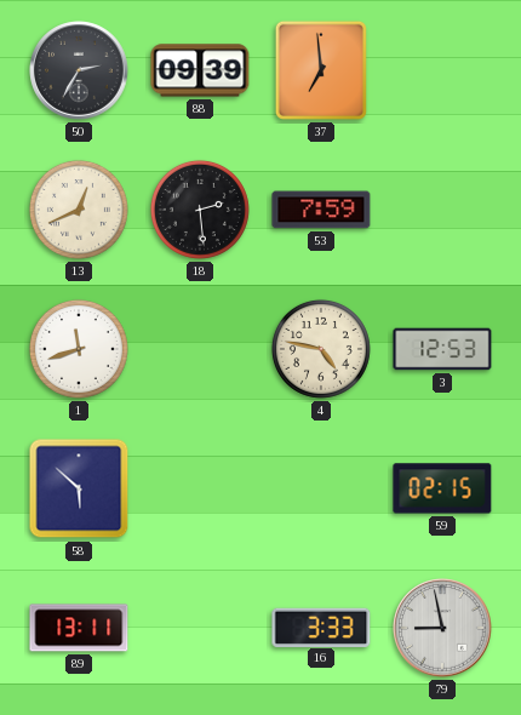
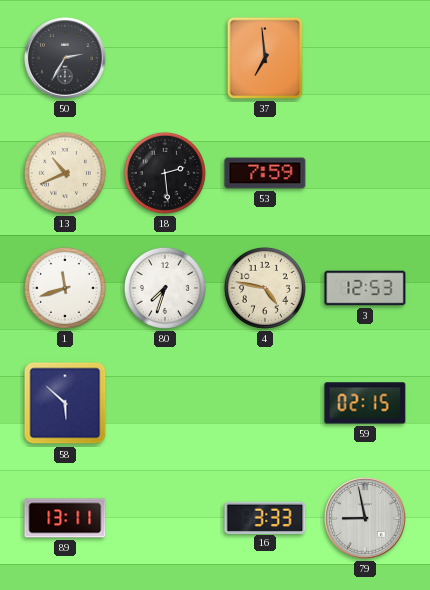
88: 09:39 -> none (200, 70)
13: 12:41 -> 10:41 (65, 173)
80: none -> 7:33 (165, 288)
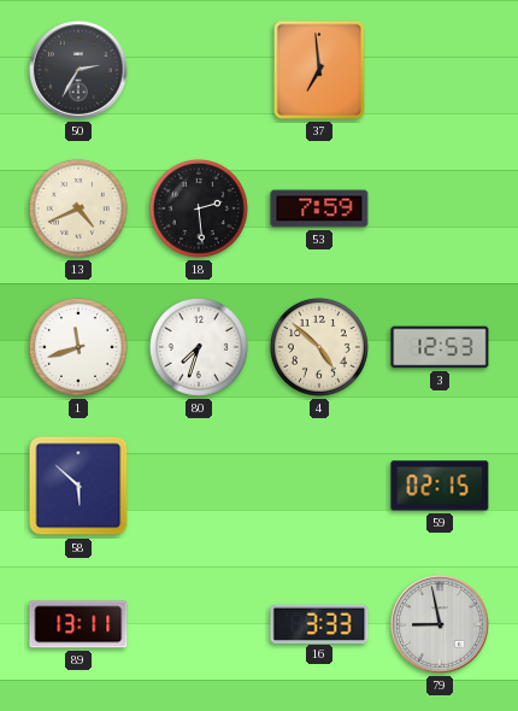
13: 10:41 -> 4:41 (78, 208)
4: 4:47 -> 4:52 (319, 347)
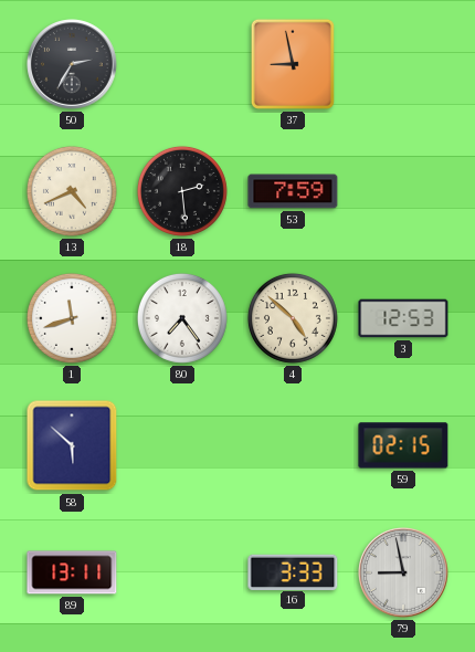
37: 6:59 -> 8:58 (293, 64)
80: 7:33 -> 7:24 (182, 318)
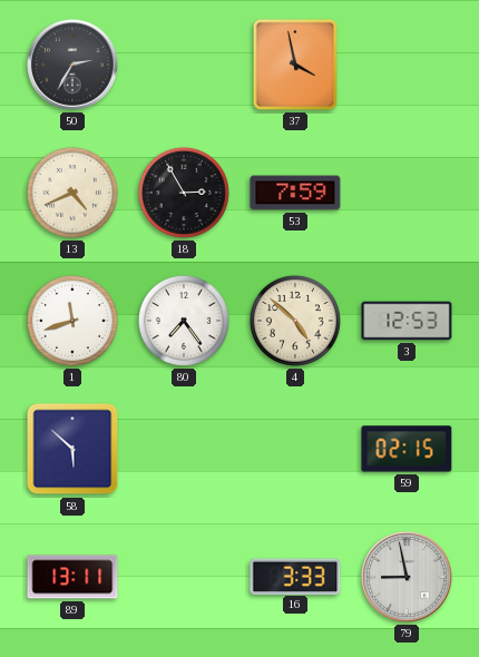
37: 8:58 -> 3:58 (295, 65)
18: 2:29 -> 2:55 (184, 193)
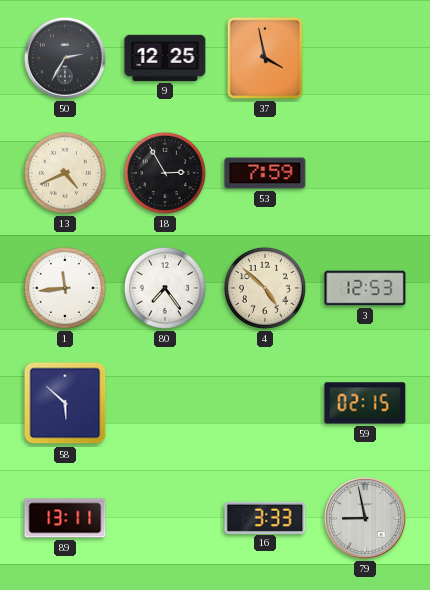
9: none -> 12:25 (165, 58)
1: 11:42 -> 11:44 (65, 288)
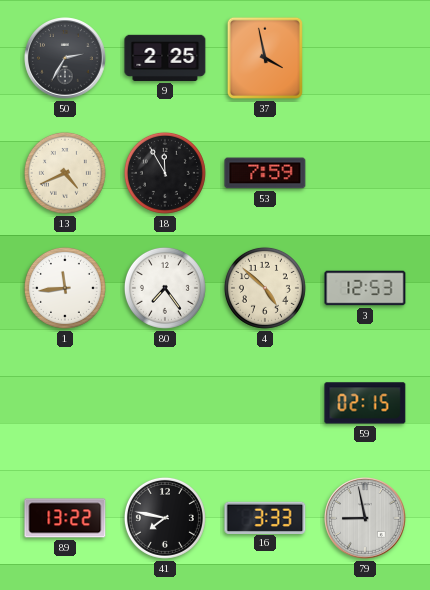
9: 12:25 -> 2:25 (165, 58)
18: 2:55 -> 11:55 (165, 173)
58: 5:52 -> none (65, 403)
89: 13:11 -> 13:22 (65, 518)
41: none -> 7:47 (165, 518)
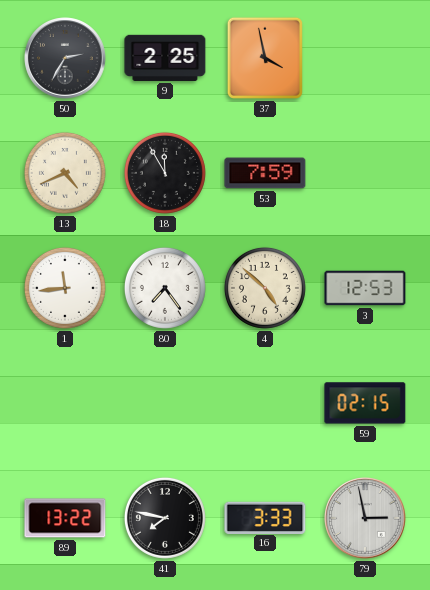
79: 8:58 -> 2:58 (365, 518)
